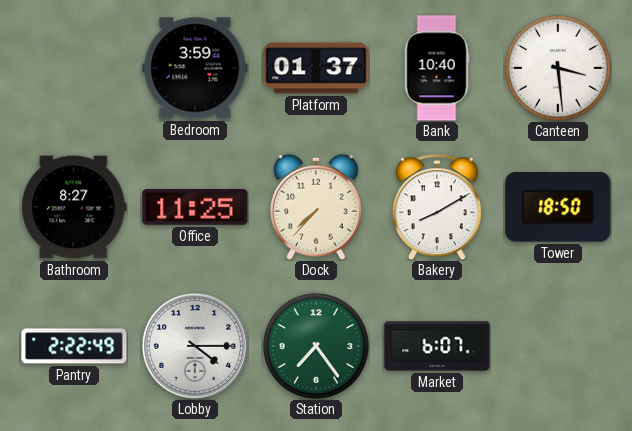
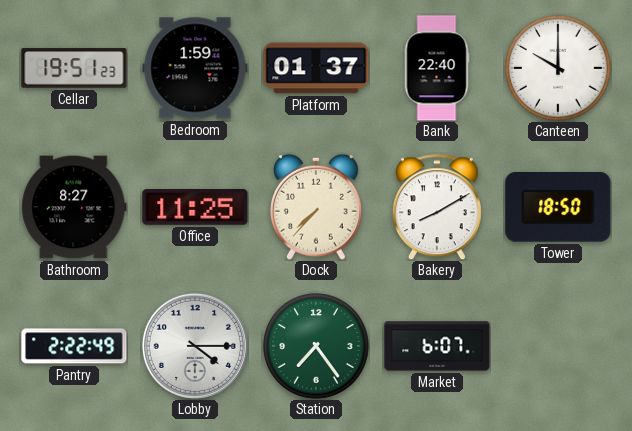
Cellar: none -> 19:51 (74, 68)
Bedroom: 3:59 -> 1:59 (195, 68)
Bank: 10:40 -> 22:40 (437, 68)
Canteen: 3:29 -> 10:00 (558, 68)
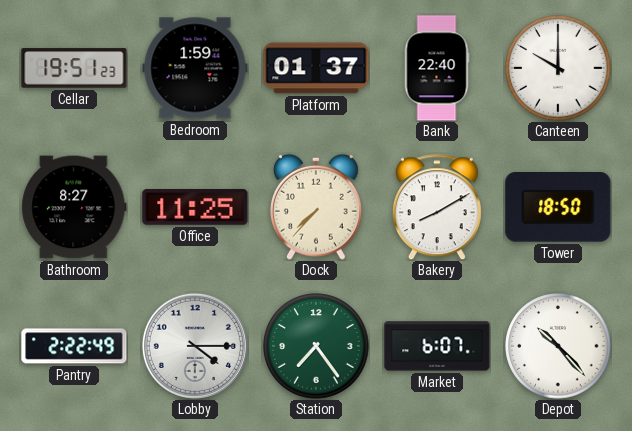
Depot: none -> 10:23 (558, 346)
